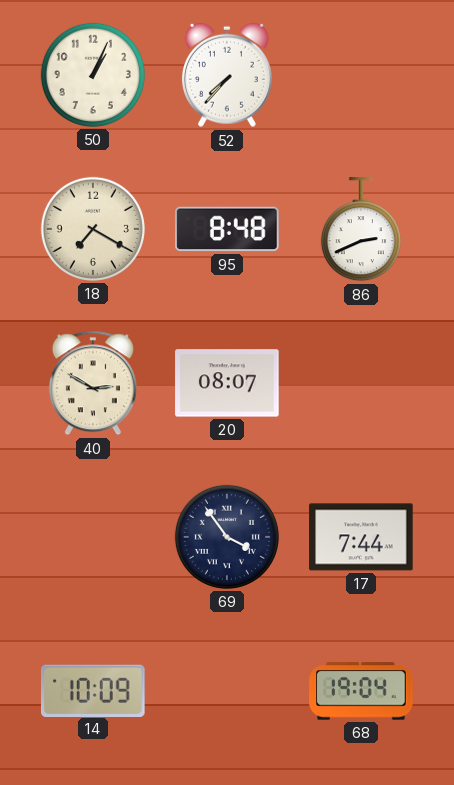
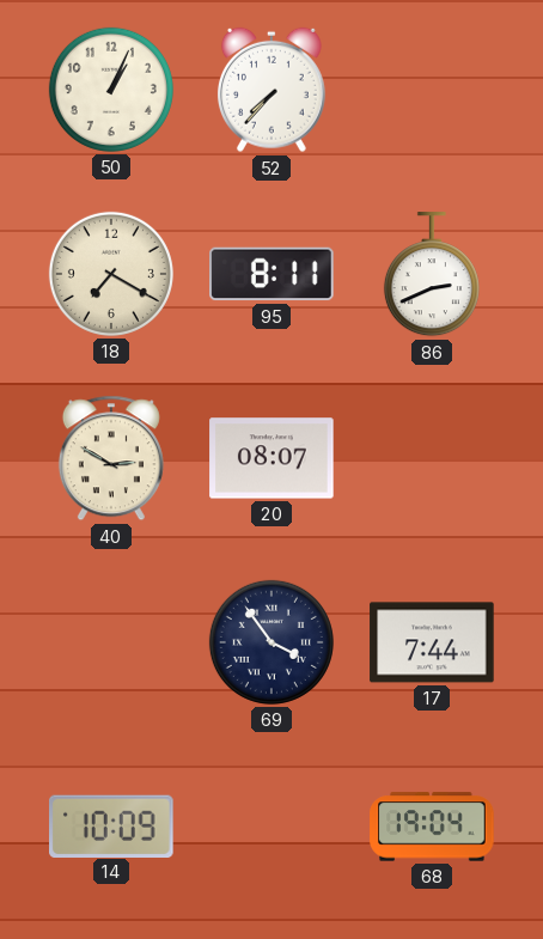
95: 8:48 -> 8:11 (271, 274)
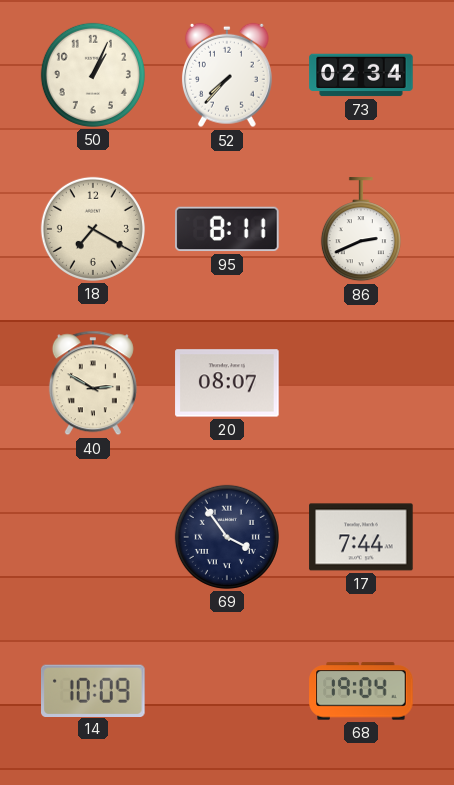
73: none -> 02:34 (361, 75)
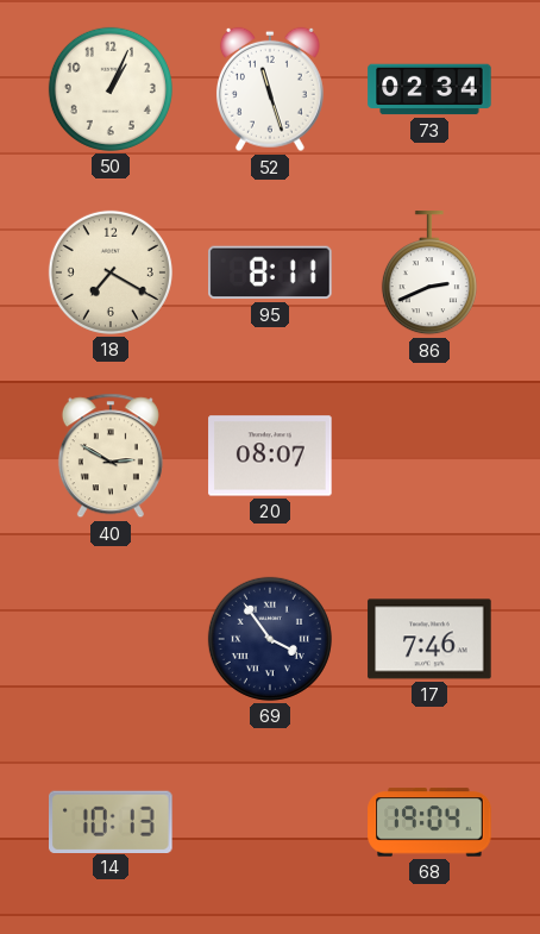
52: 7:37 -> 11:27 (270, 89)
17: 7:44 -> 7:46 (429, 639)
14: 10:09 -> 10:13 (112, 821)
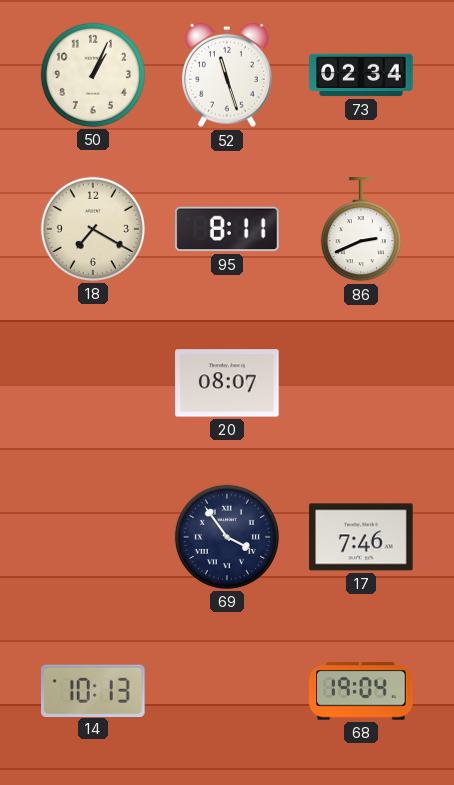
40: 2:50 -> none (111, 456)
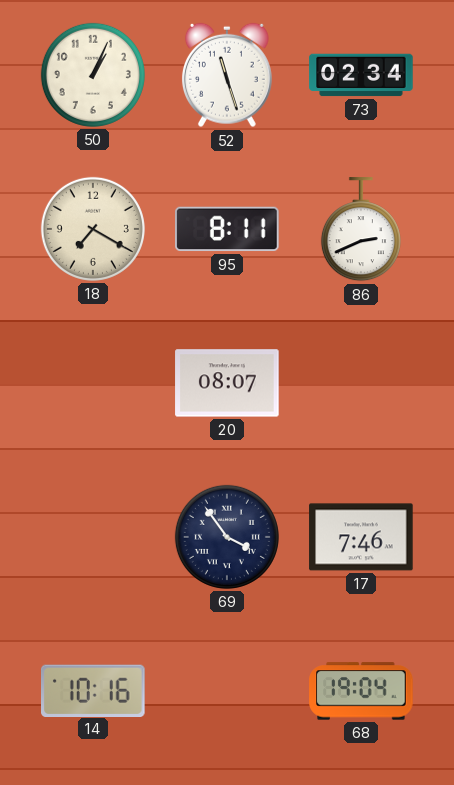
14: 10:13 -> 10:16 (94, 690)
